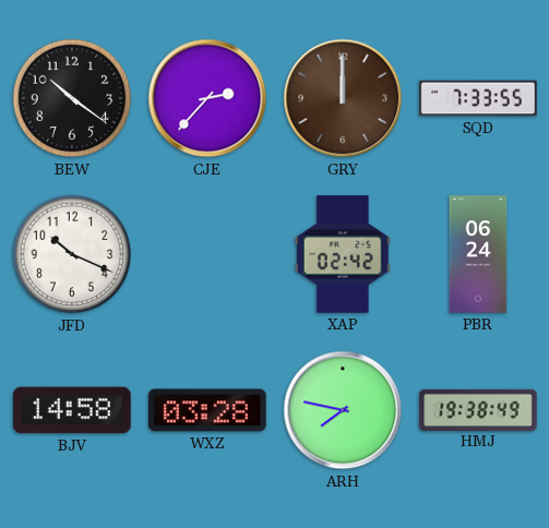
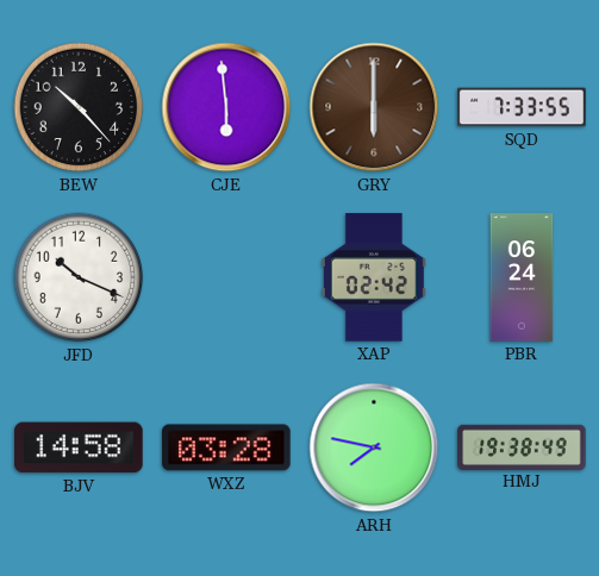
BEW: 10:21 -> 10:23 (79, 107)
CJE: 2:37 -> 5:59 (226, 107)
GRY: 12:00 -> 6:00 (374, 107)
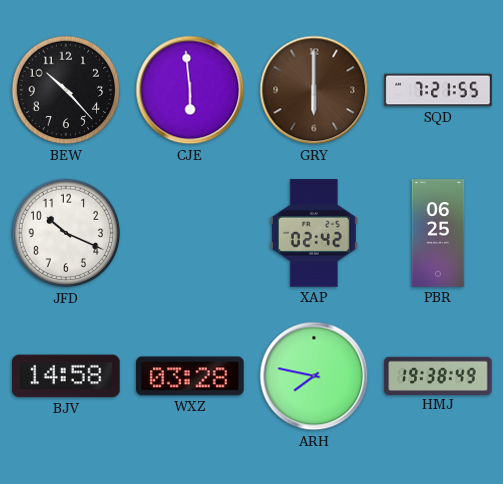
SQD: 7:33 -> 7:21 (438, 90)
PBR: 06:24 -> 06:25 (438, 233)
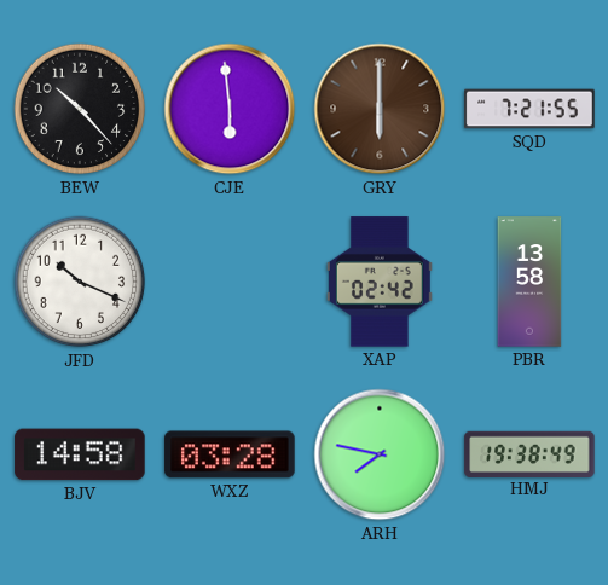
PBR: 06:25 -> 13:58 (529, 282)
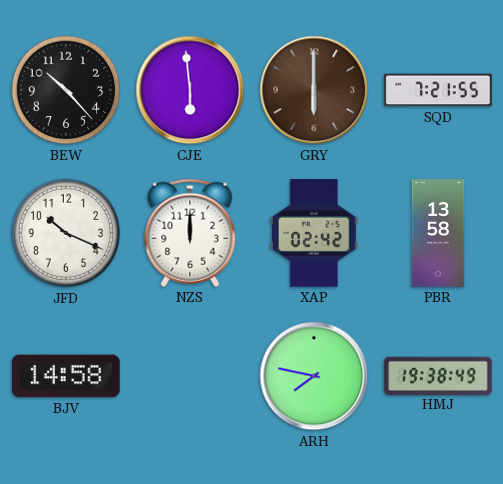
NZS: none -> 12:00 (190, 233)
WXZ: 03:28 -> none (230, 454)
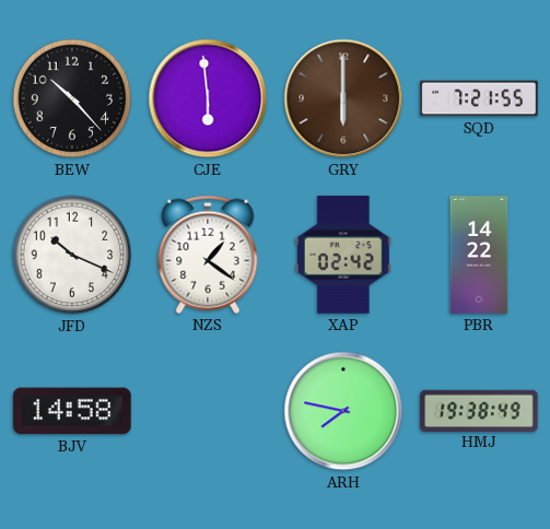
NZS: 12:00 -> 1:21 (208, 255)
PBR: 13:58 -> 14:22 (479, 255)
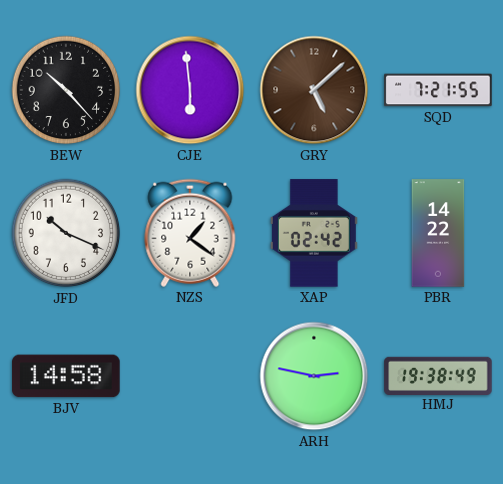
GRY: 6:00 -> 5:08 (314, 90)
ARH: 7:47 -> 2:47 (314, 376)
